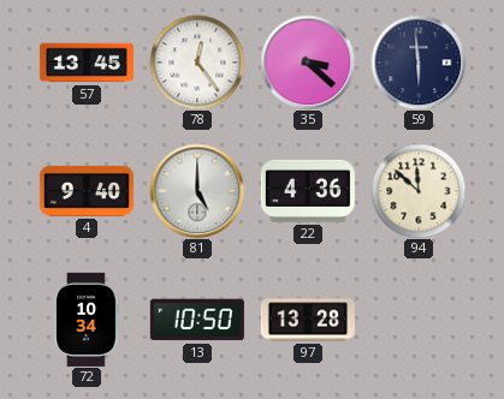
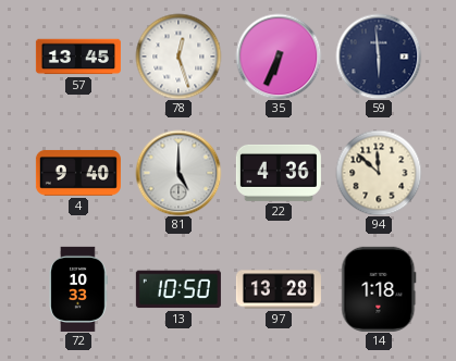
78: 12:24 -> 12:27 (178, 57)
35: 3:22 -> 6:34 (279, 57)
72: 10:34 -> 10:33 (78, 289)
14: none -> 1:18 (379, 289)
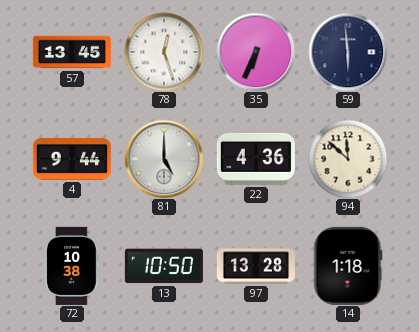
4: 9:40 -> 9:44 (72, 159)
72: 10:33 -> 10:38 (72, 266)
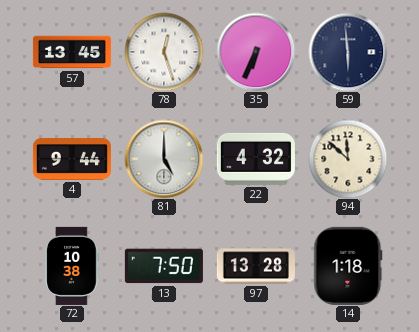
22: 4:36 -> 4:32 (256, 159)
13: 10:50 -> 7:50 (164, 266)
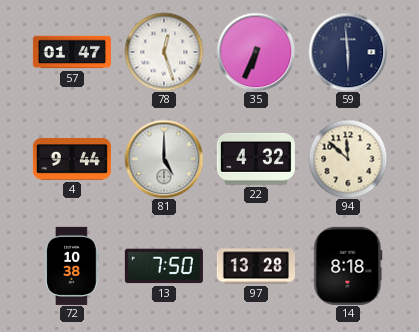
57: 13:45 -> 01:47 (72, 52)
14: 1:18 -> 8:18 (348, 266)
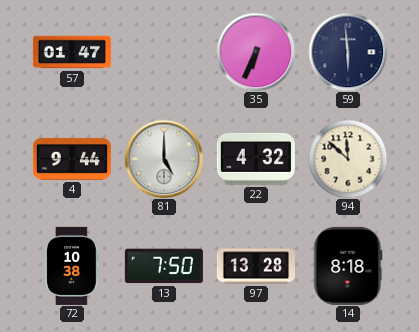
78: 12:27 -> none (164, 52)
